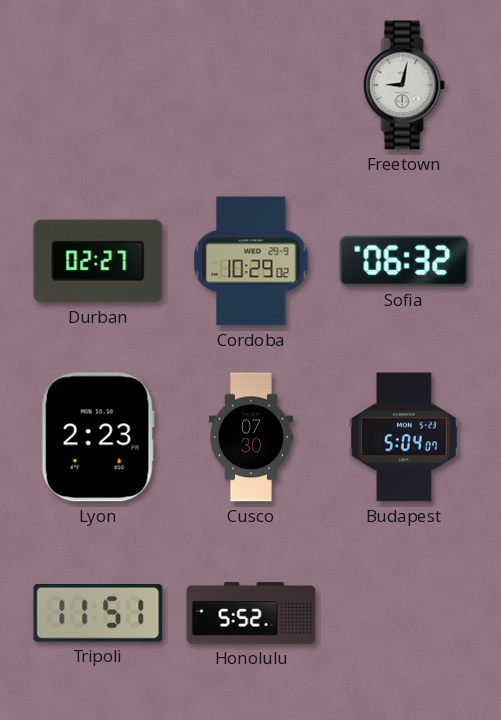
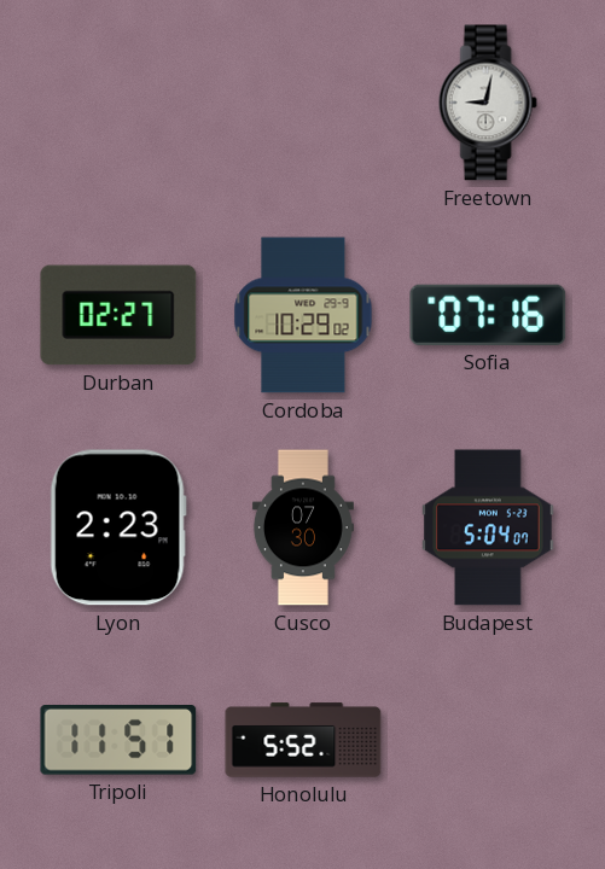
Sofia: 06:32 -> 07:16 (488, 315)
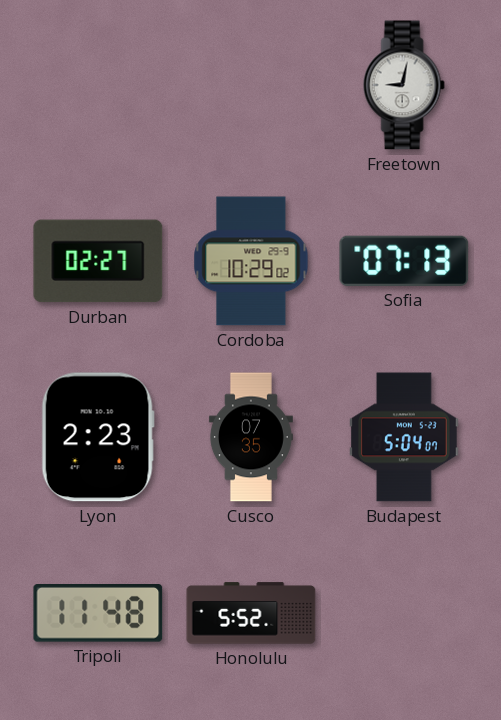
Sofia: 07:16 -> 07:13 (404, 261)
Cusco: 07:30 -> 07:35 (251, 437)
Tripoli: 11:51 -> 11:48 (98, 614)
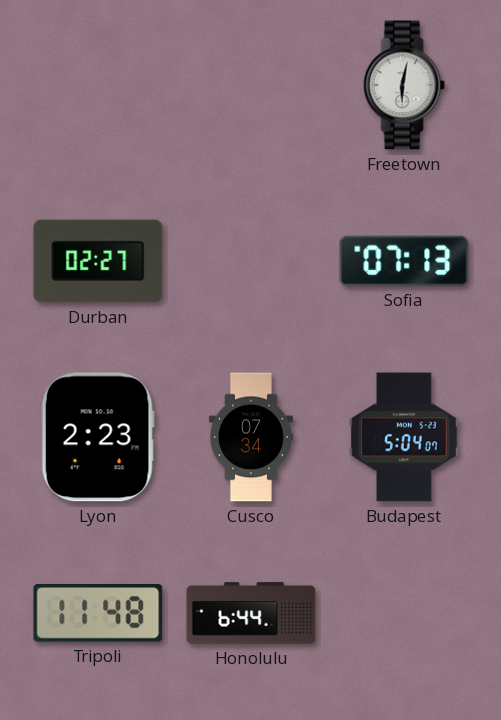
Freetown: 9:02 -> 6:02 (404, 85)
Cordoba: 10:29 -> none (251, 261)
Cusco: 07:35 -> 07:34 (251, 437)
Honolulu: 5:52 -> 6:44 (251, 613)
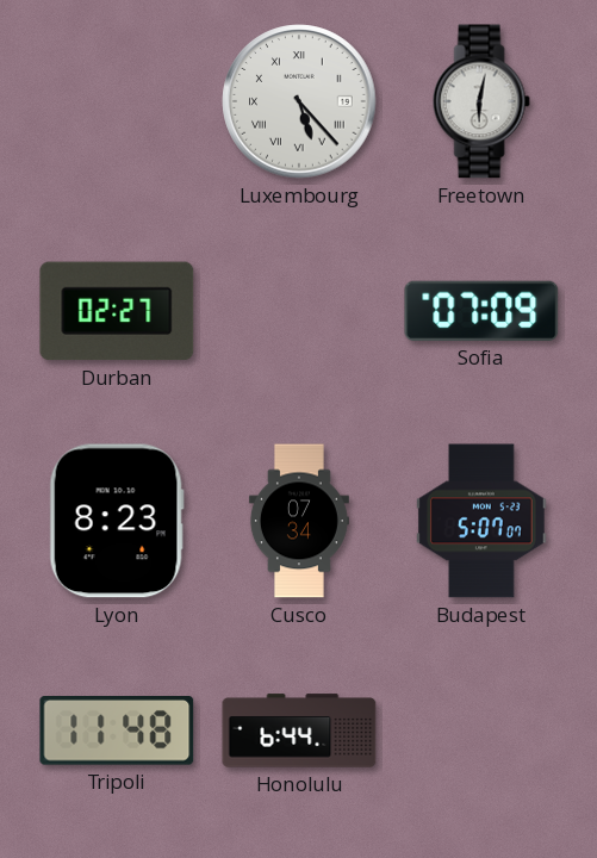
Luxembourg: none -> 5:23 (299, 101)
Sofia: 07:13 -> 07:09 (481, 311)
Lyon: 2:23 -> 8:23 (117, 521)
Budapest: 5:04 -> 5:07 (483, 521)
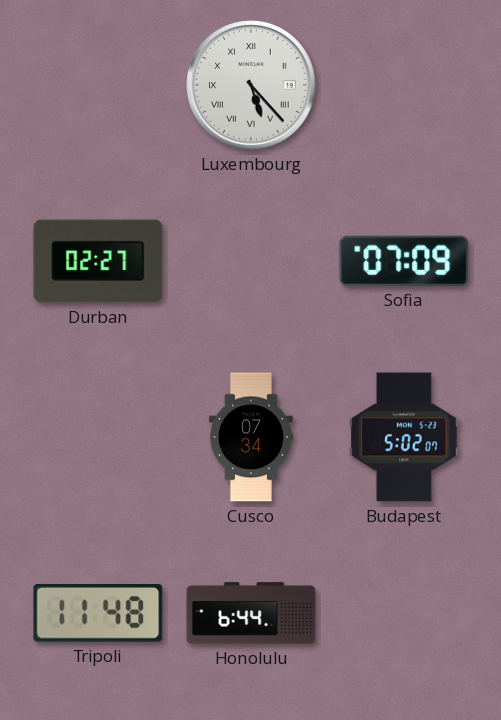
Freetown: 6:02 -> none (481, 101)
Lyon: 8:23 -> none (117, 521)
Budapest: 5:07 -> 5:02 (405, 437)
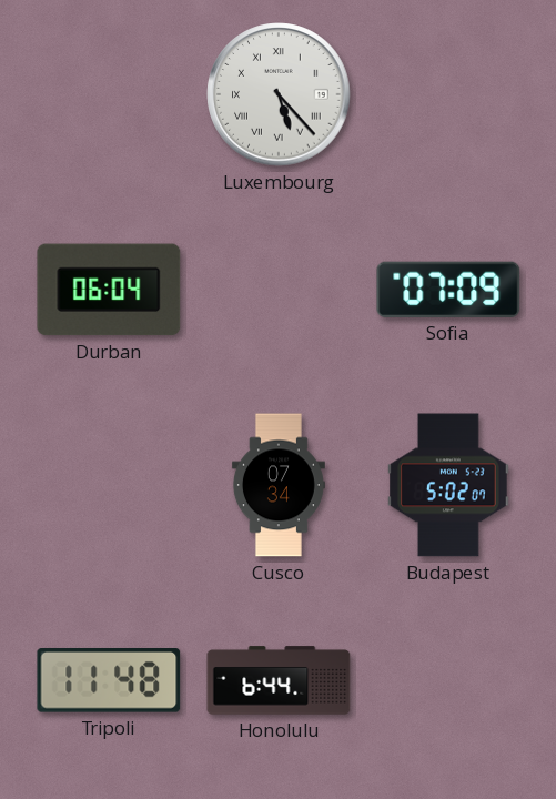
Durban: 02:27 -> 06:04 (109, 290)
